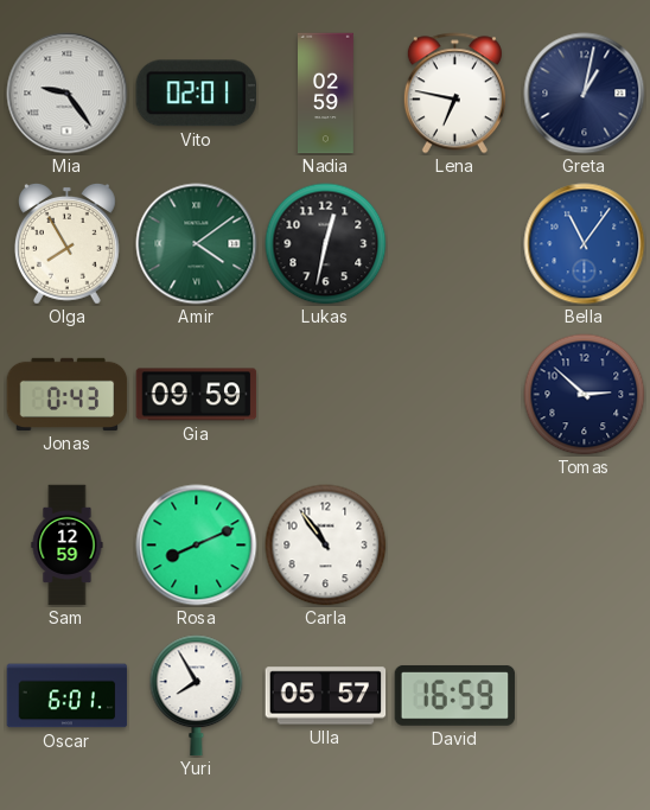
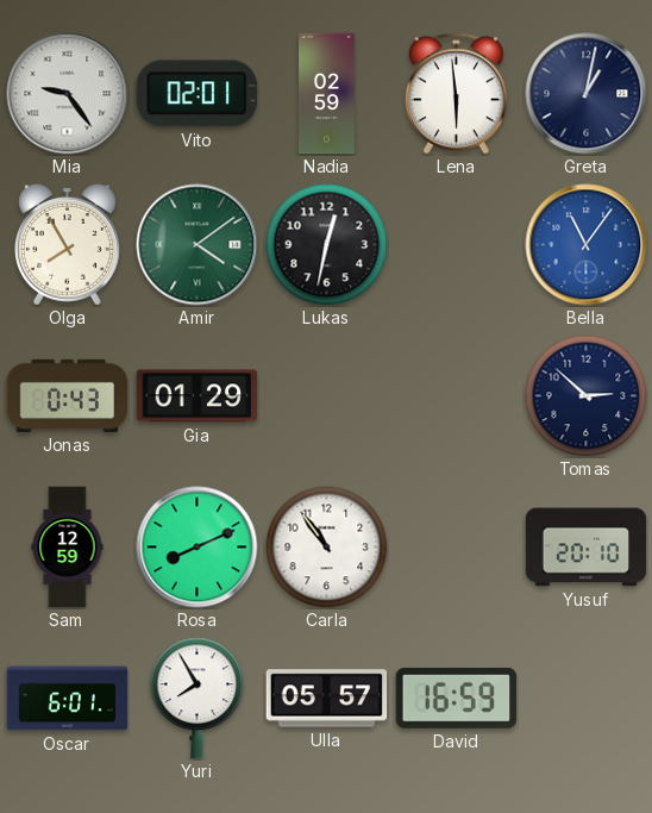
Lena: 6:47 -> 5:59 (456, 94)
Gia: 09:59 -> 01:29 (198, 396)
Yusuf: none -> 20:10 (587, 548)
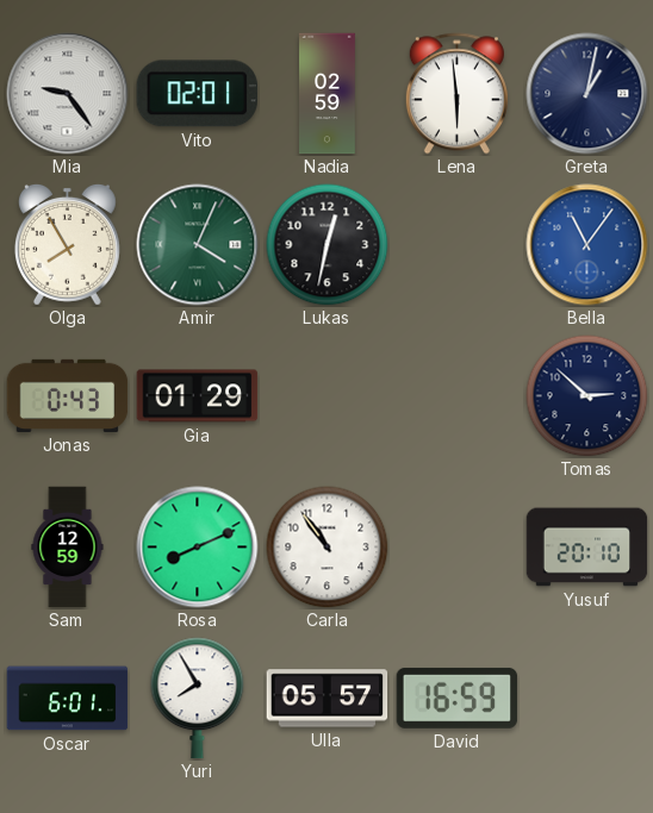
Amir: 4:09 -> 4:04 (198, 245)
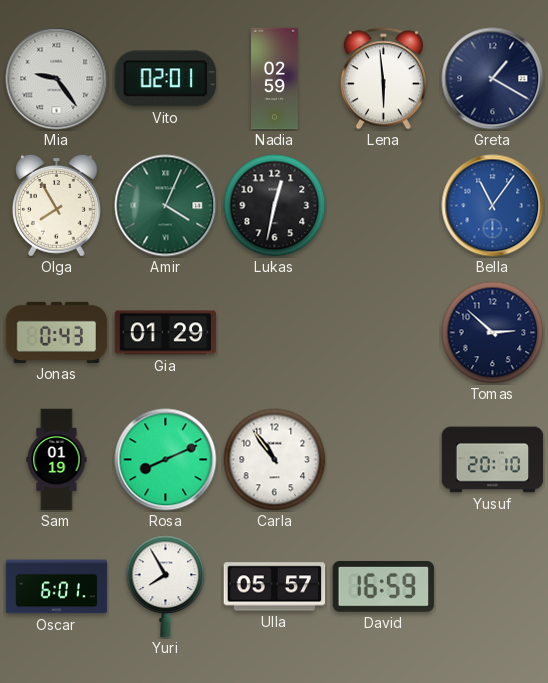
Greta: 1:02 -> 1:20 (493, 79)
Sam: 12:59 -> 01:19 (57, 460)
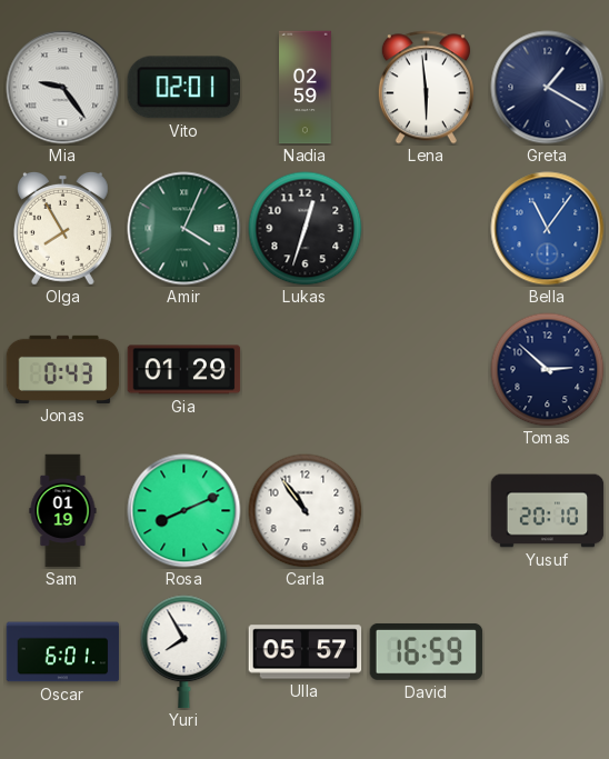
Lukas: 12:32 -> 12:33 (306, 229)
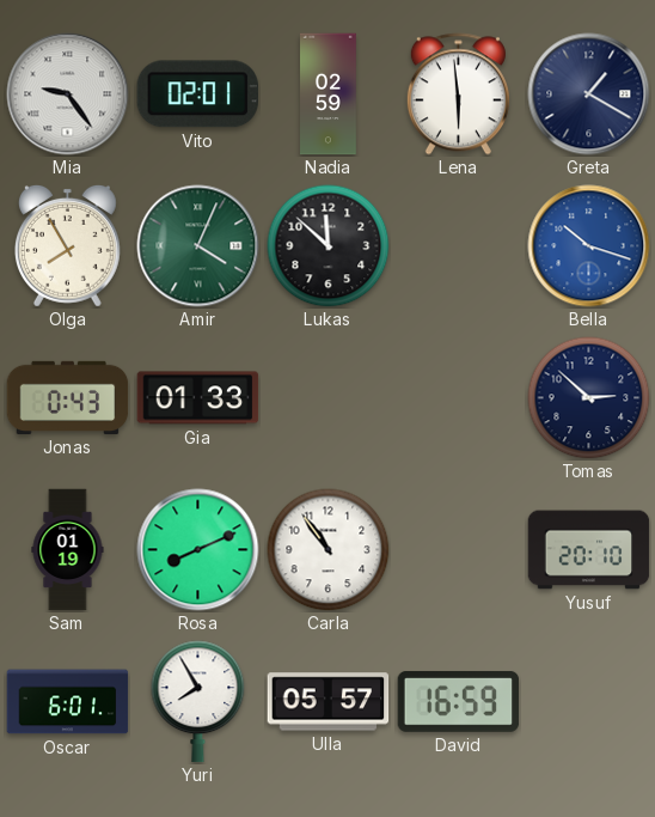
Lukas: 12:33 -> 11:52 (329, 246)
Bella: 11:06 -> 10:18 (589, 246)
Gia: 01:29 -> 01:33 (198, 398)
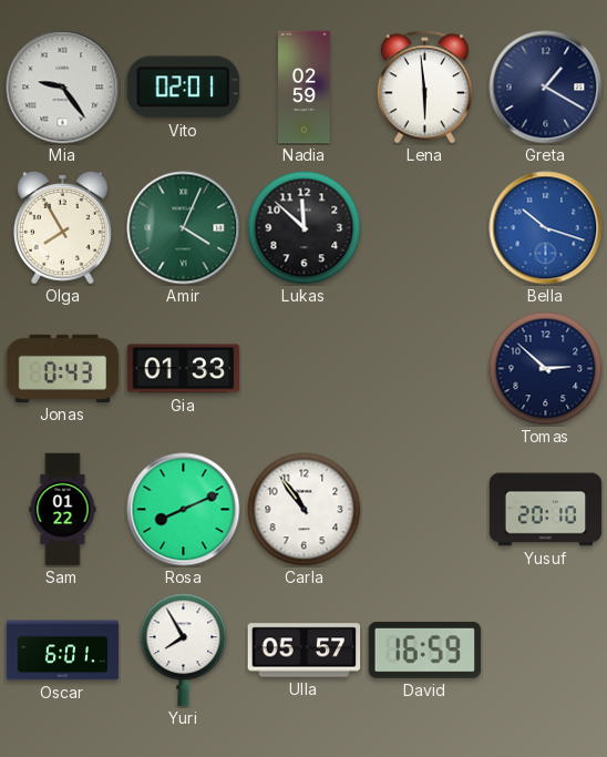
Sam: 01:19 -> 01:22 (63, 510)
